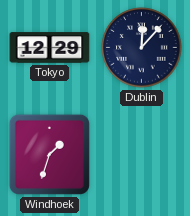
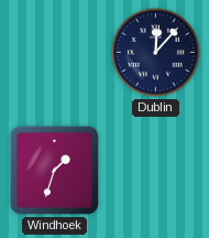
Tokyo: 12:29 -> none (50, 48)
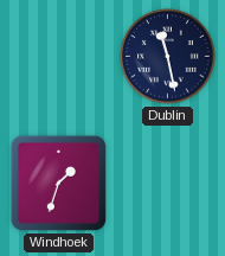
Dublin: 12:07 -> 11:28 (168, 57)
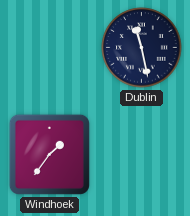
Windhoek: 1:33 -> 1:36 (49, 154)
